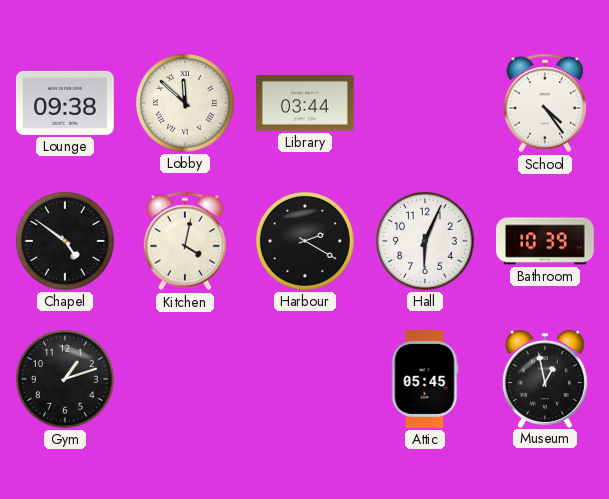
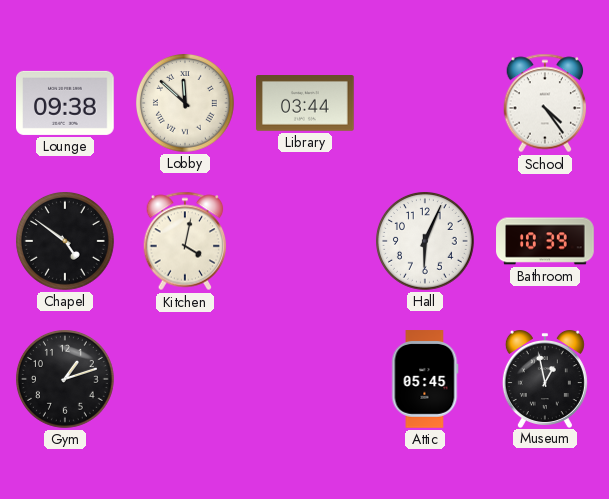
Harbour: 2:20 -> none (306, 242)
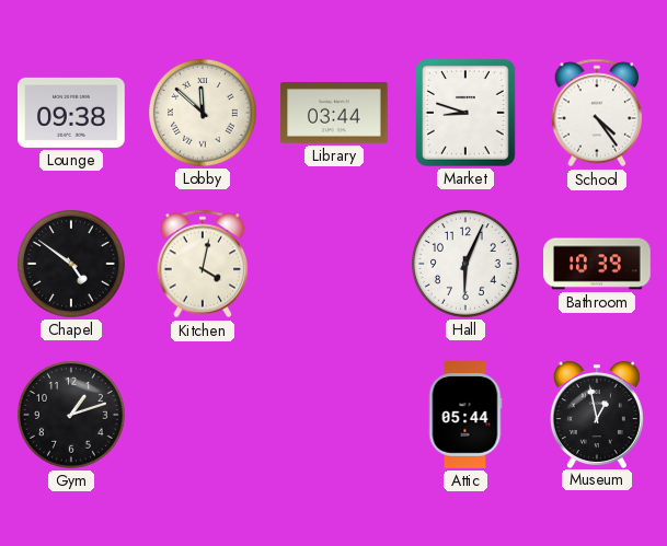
Market: none -> 8:48 (467, 114)
Attic: 05:45 -> 05:44 (465, 415)
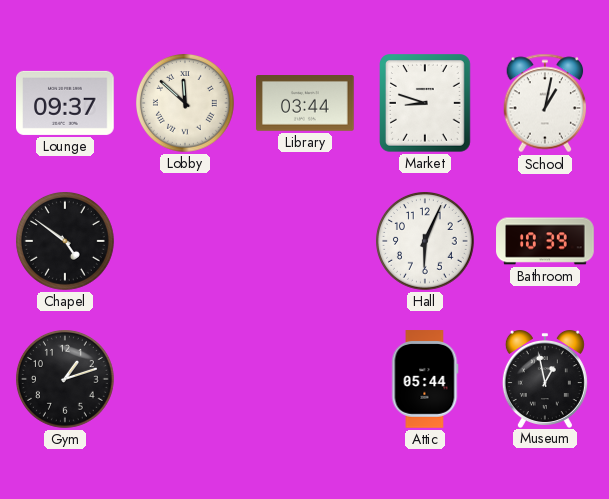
Lounge: 09:38 -> 09:37 (66, 103)
School: 4:24 -> 1:02 (545, 103)
Kitchen: 4:02 -> none (203, 264)
